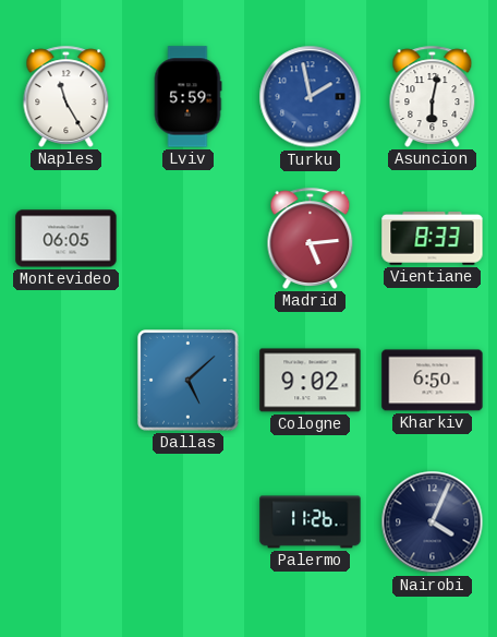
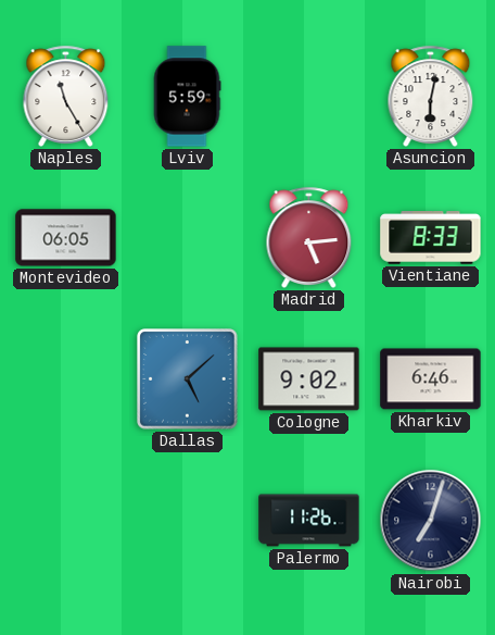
Turku: 1:58 -> none (311, 97)
Kharkiv: 6:50 -> 6:46 (431, 379)
Nairobi: 4:04 -> 7:03 (431, 521)
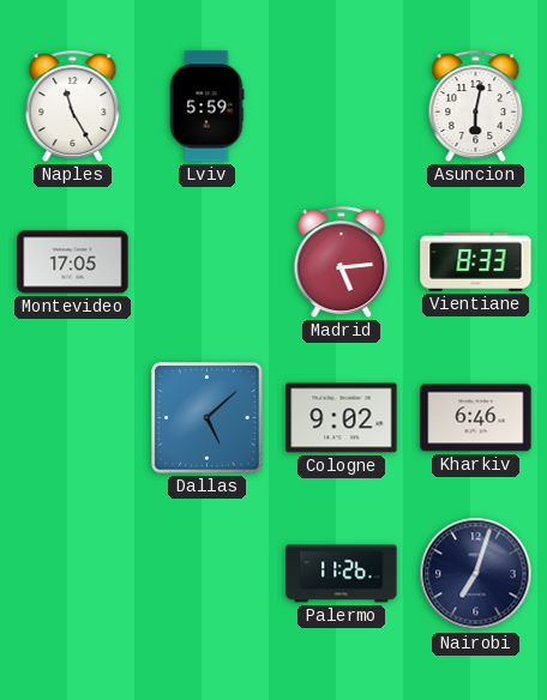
Montevideo: 06:05 -> 17:05 (73, 262)
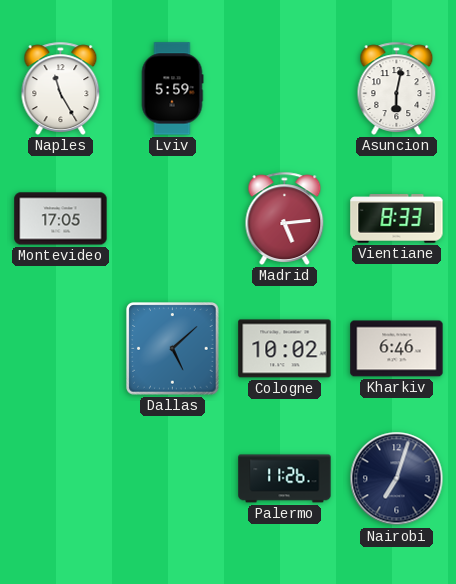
Cologne: 9:02 -> 10:02 (285, 349)
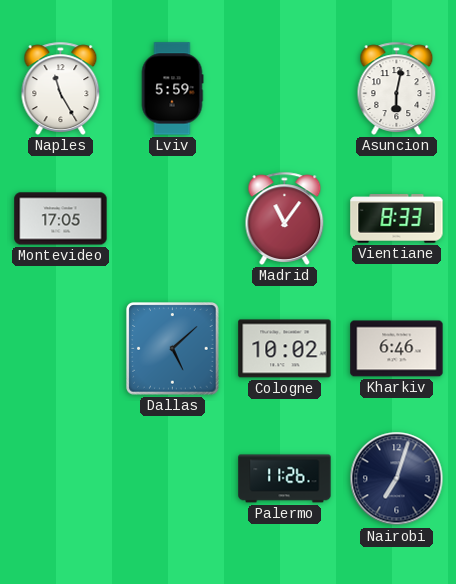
Madrid: 5:14 -> 11:06 (285, 218)
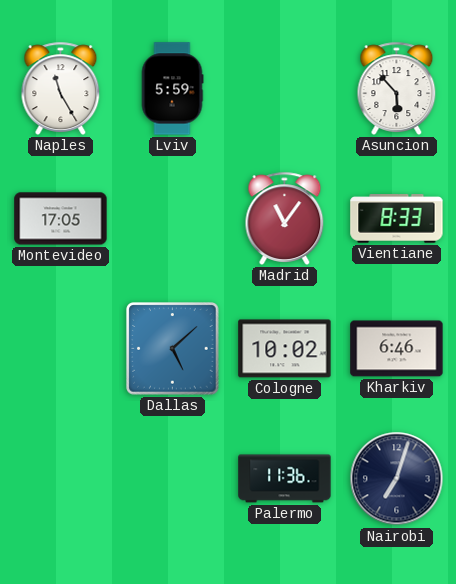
Asuncion: 6:02 -> 5:53 (397, 88)
Palermo: 11:26 -> 11:36 (285, 479)
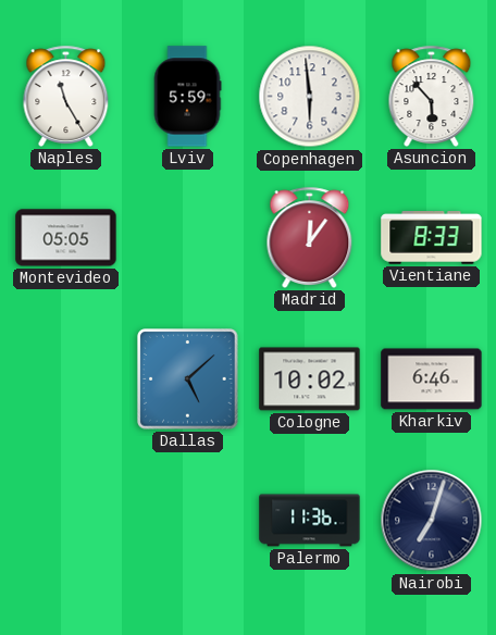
Copenhagen: none -> 5:59 (310, 97)
Montevideo: 17:05 -> 05:05 (66, 238)
Madrid: 11:06 -> 12:06 (310, 237)
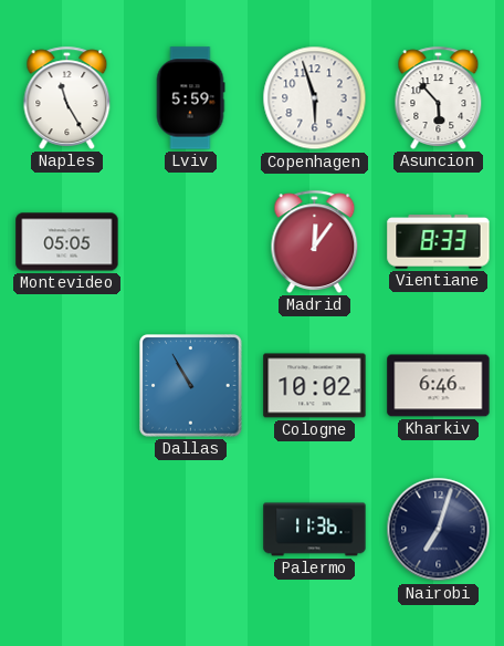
Copenhagen: 5:59 -> 5:57 (315, 98)
Dallas: 5:08 -> 10:55 (191, 386)
